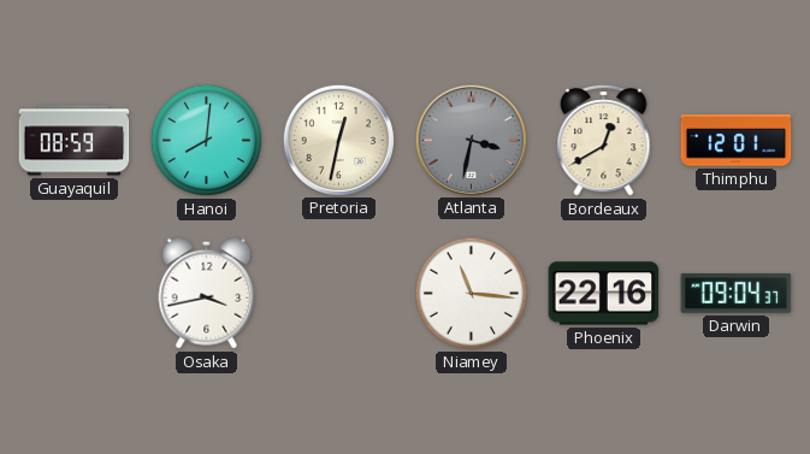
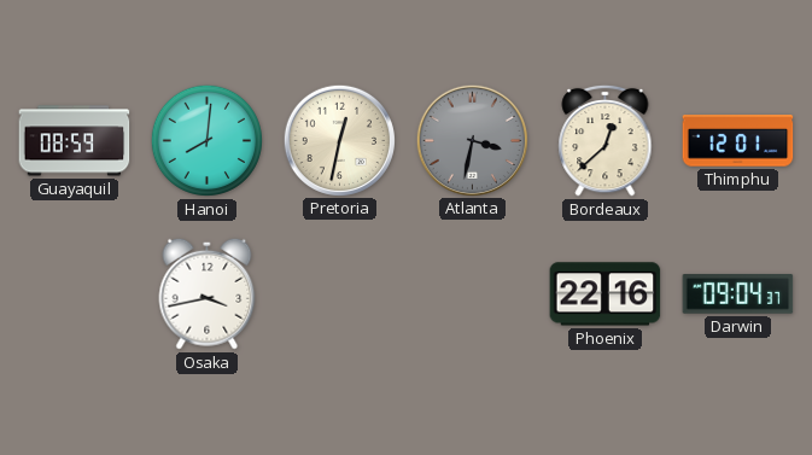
Bordeaux: 12:40 -> 12:38 (606, 140)
Niamey: 11:16 -> none (471, 293)
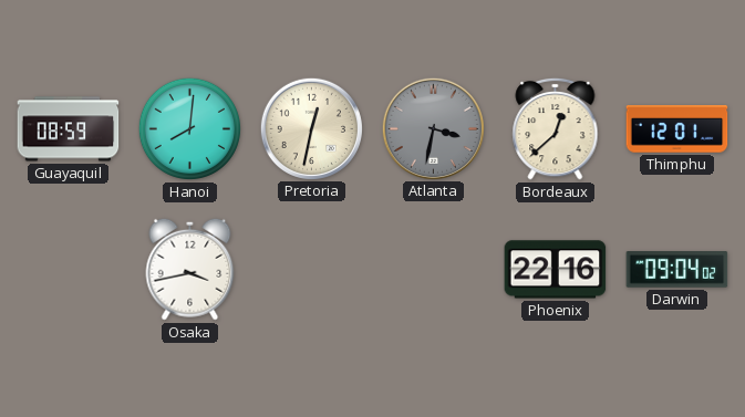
Darwin: 09:04:37 -> 09:04:02 (677, 270)
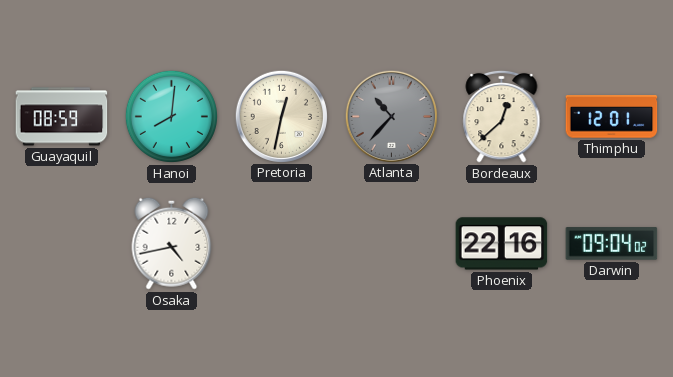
Atlanta: 3:32 -> 10:37 (391, 116)
Osaka: 3:43 -> 4:43 (172, 243)
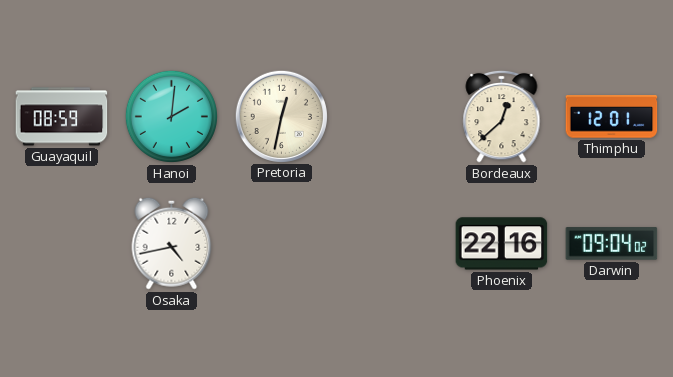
Hanoi: 8:01 -> 2:01 (171, 116)
Atlanta: 10:37 -> none (391, 116)
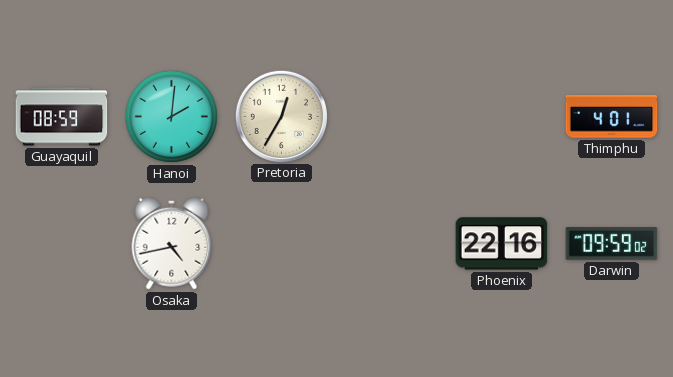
Pretoria: 12:32 -> 12:35 (281, 116)
Bordeaux: 12:38 -> none (502, 116)
Thimphu: 12:01 -> 4:01 (612, 117)
Darwin: 09:04 -> 09:59 (612, 244)
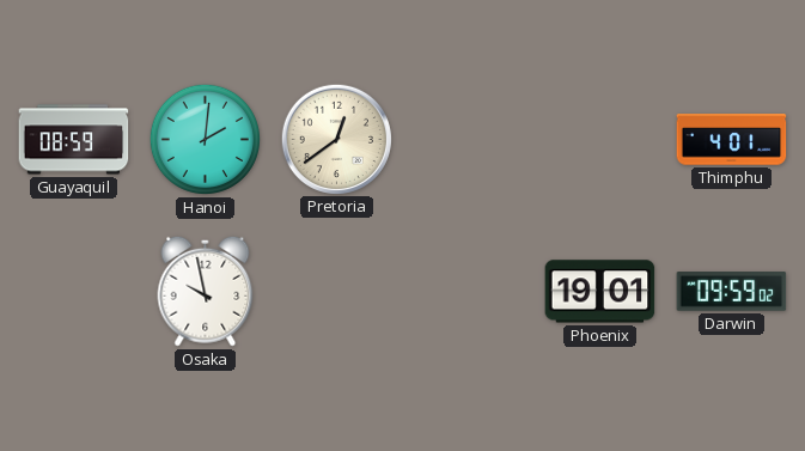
Pretoria: 12:35 -> 12:39 (336, 139)
Osaka: 4:43 -> 9:58 (206, 291)
Phoenix: 22:16 -> 19:01 (600, 292)
